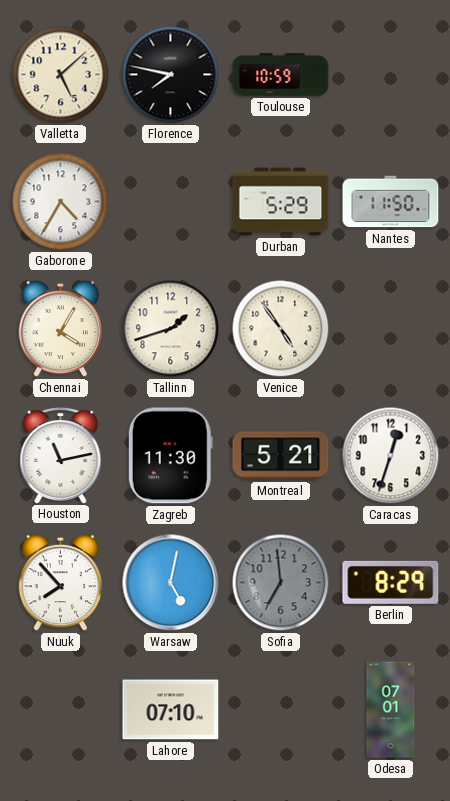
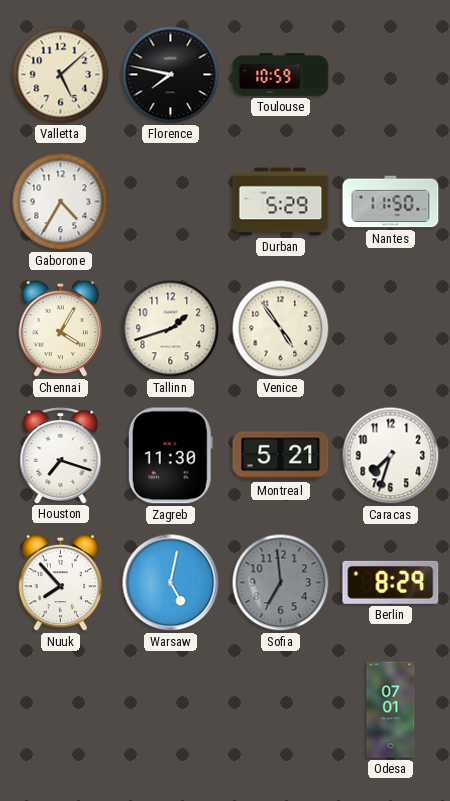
Houston: 11:13 -> 7:18 (61, 456)
Caracas: 12:33 -> 7:33 (391, 456)
Lahore: 07:10 -> none (171, 710)
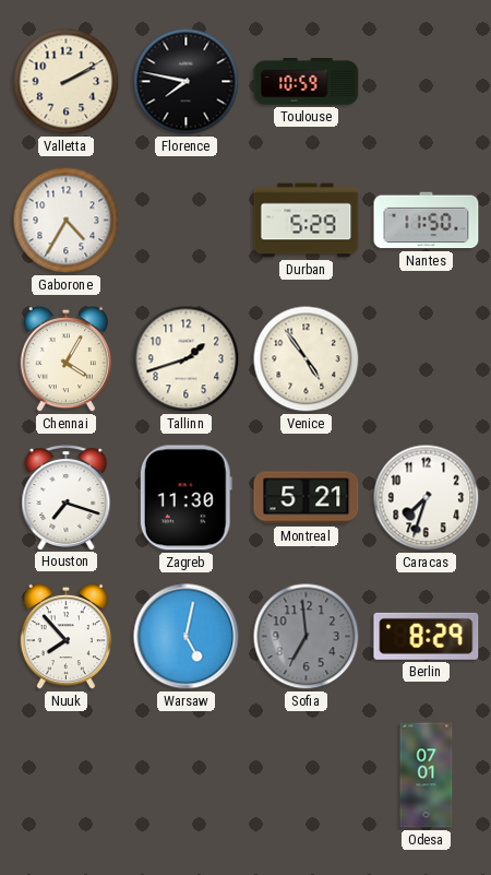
Valletta: 5:08 -> 2:10 (67, 82)
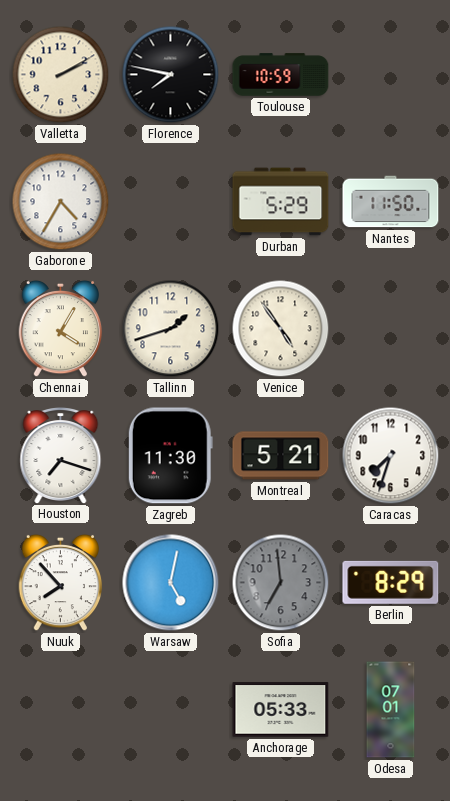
Anchorage: none -> 05:33 (281, 710)
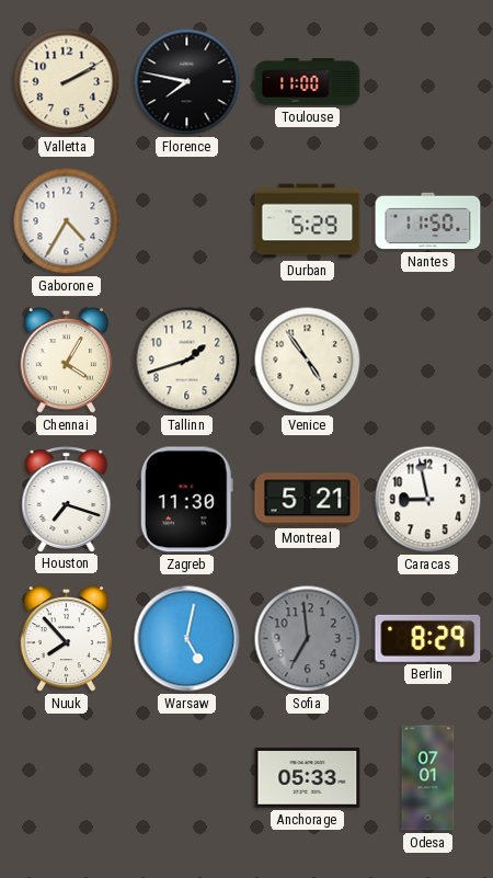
Toulouse: 10:59 -> 11:00 (308, 82)
Caracas: 7:33 -> 8:58 (428, 500)
